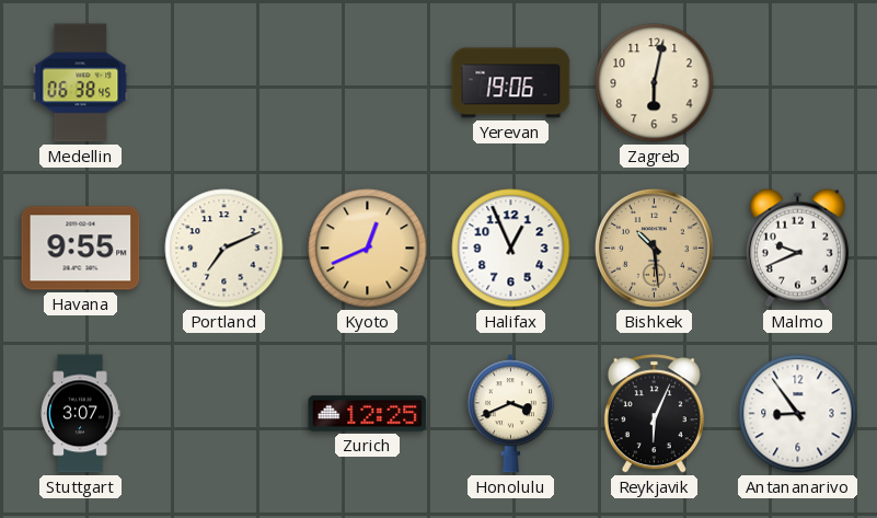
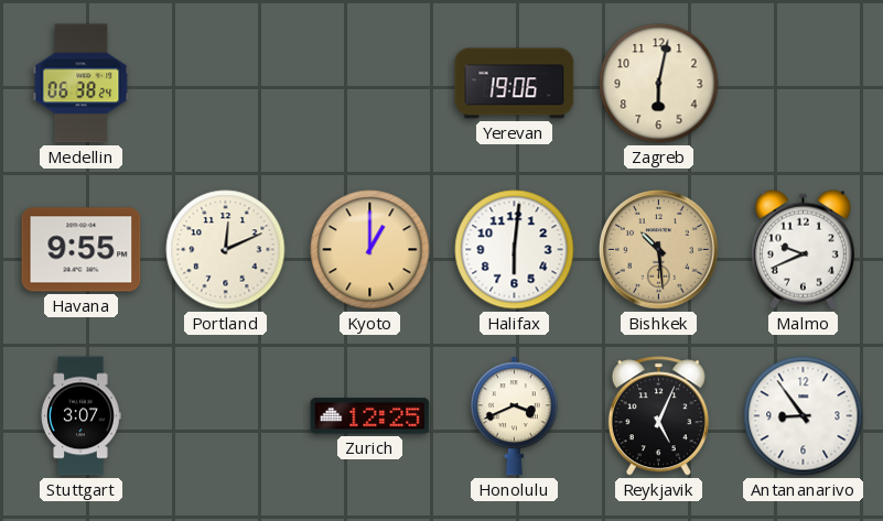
Medellin: 06:38:45 -> 06:38:24 (82, 84)
Portland: 7:11 -> 12:11 (226, 250)
Kyoto: 12:41 -> 1:00 (370, 250)
Halifax: 12:56 -> 6:01 (515, 250)
Reykjavik: 6:04 -> 5:04 (658, 416)
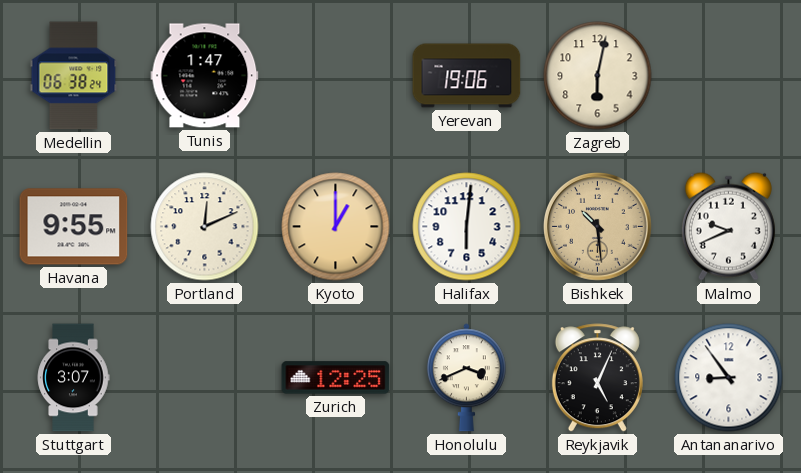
Tunis: none -> 1:47 (205, 76)
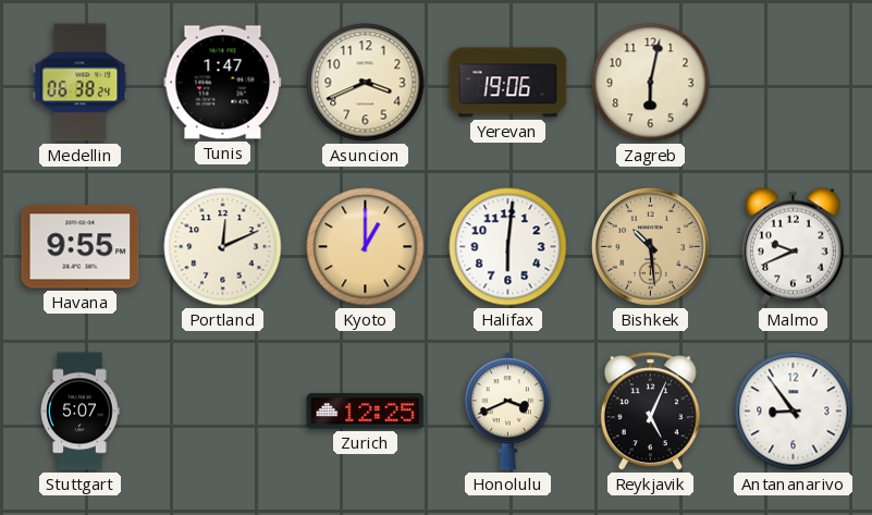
Asuncion: none -> 3:41 (366, 83)
Stuttgart: 3:07 -> 5:07 (79, 412)
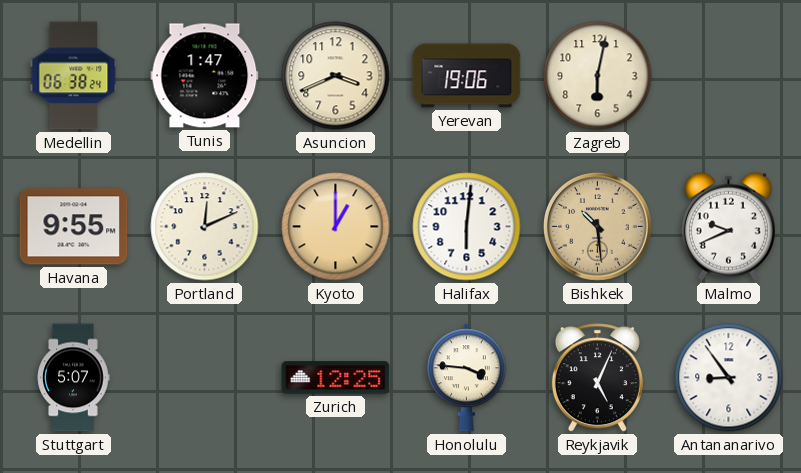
Honolulu: 3:41 -> 3:46 (466, 378)
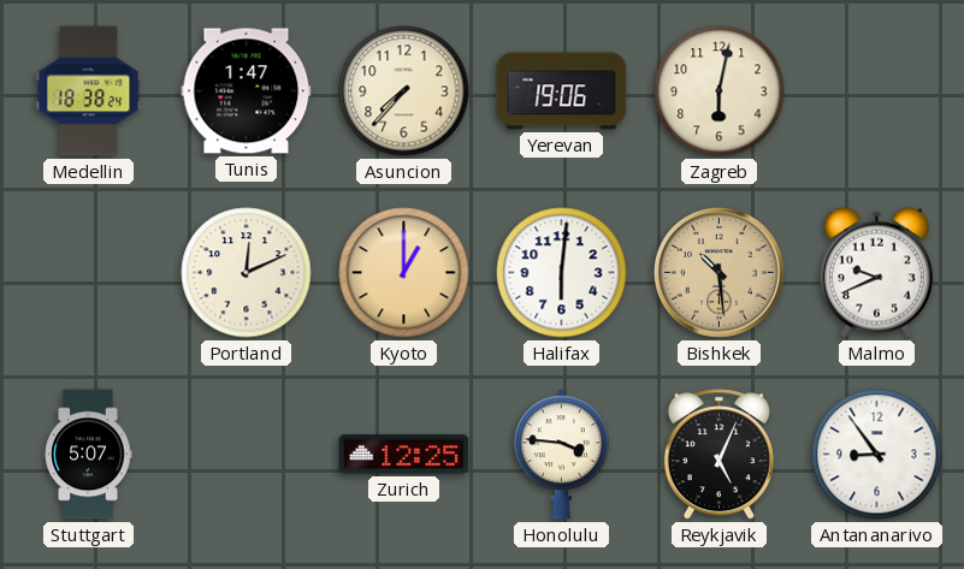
Medellin: 06:38 -> 18:38 (89, 91)
Asuncion: 3:41 -> 7:37 (404, 91)
Havana: 9:55 -> none (74, 227)
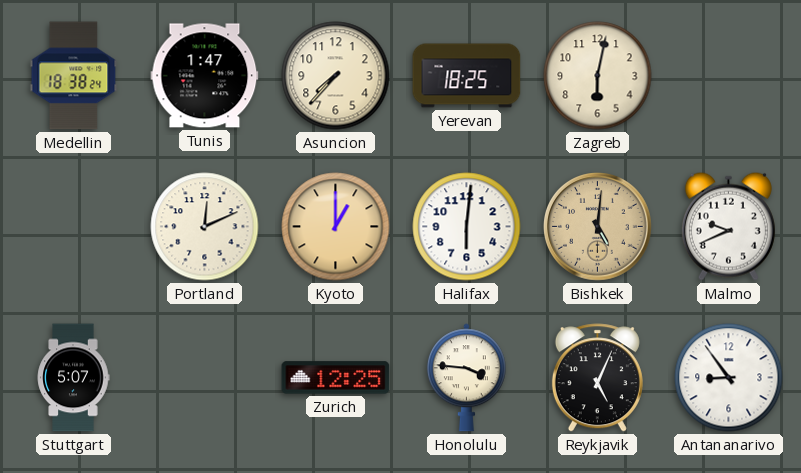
Yerevan: 19:06 -> 18:25 (467, 76)
Bishkek: 10:29 -> 5:01 (598, 227)
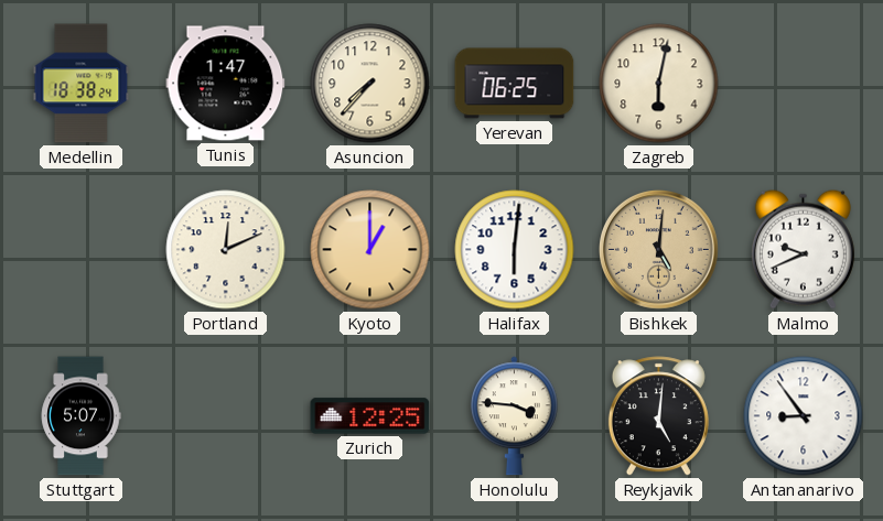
Yerevan: 18:25 -> 06:25 (515, 84)
Reykjavik: 5:04 -> 5:01 (658, 416)
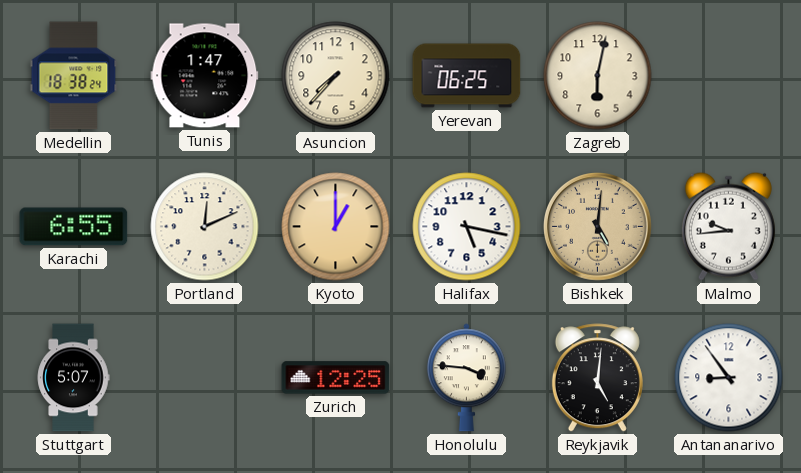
Karachi: none -> 6:55 (74, 227)
Halifax: 6:01 -> 5:17 (467, 227)
Malmo: 9:41 -> 9:44 (728, 226)
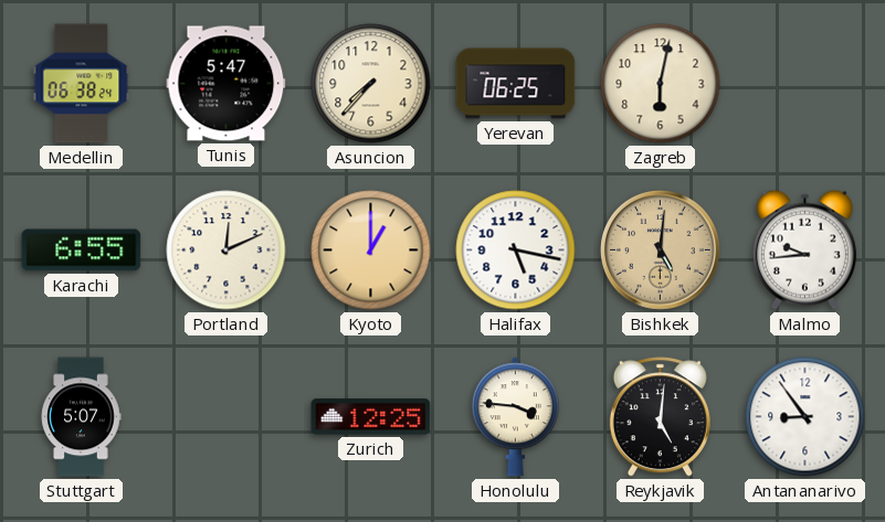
Medellin: 18:38 -> 06:38 (82, 84)
Tunis: 1:47 -> 5:47 (226, 84)
